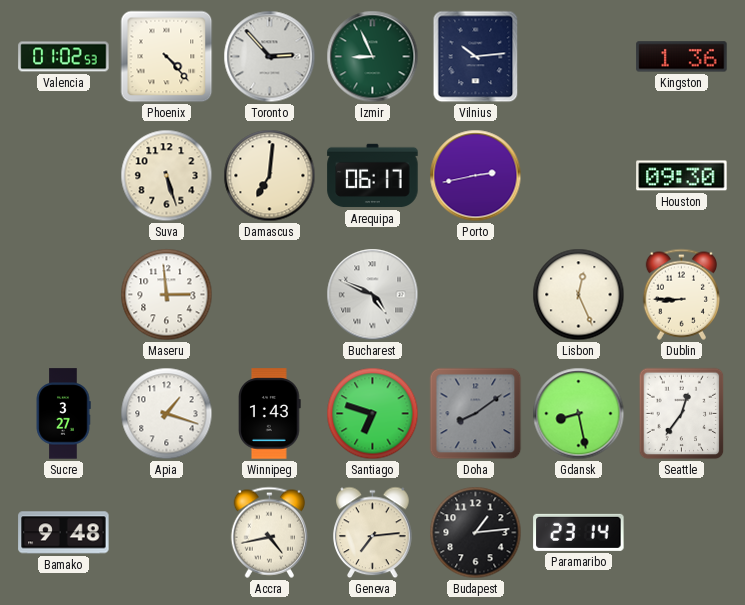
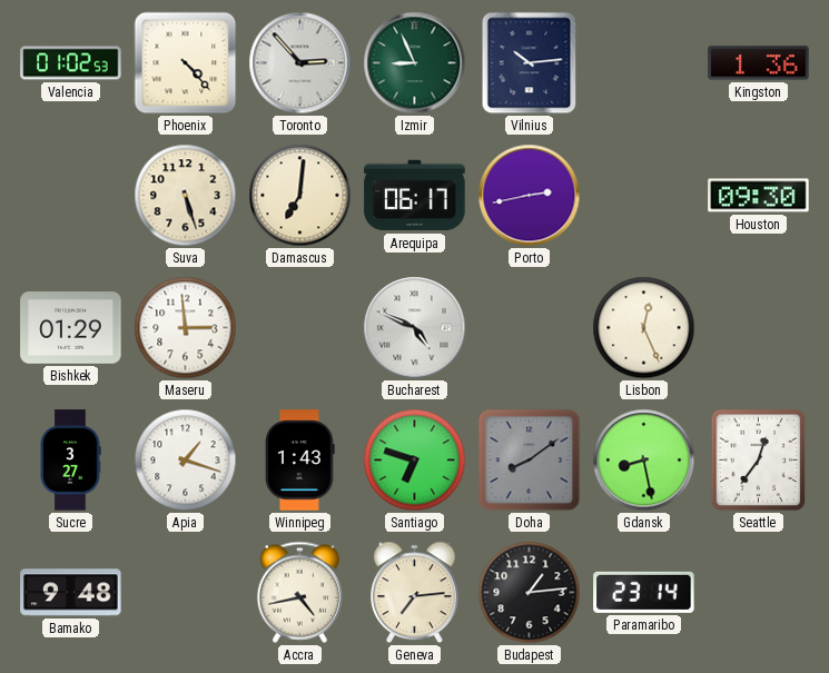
Bishkek: none -> 01:29 (71, 328)
Dublin: 8:45 -> none (681, 294)
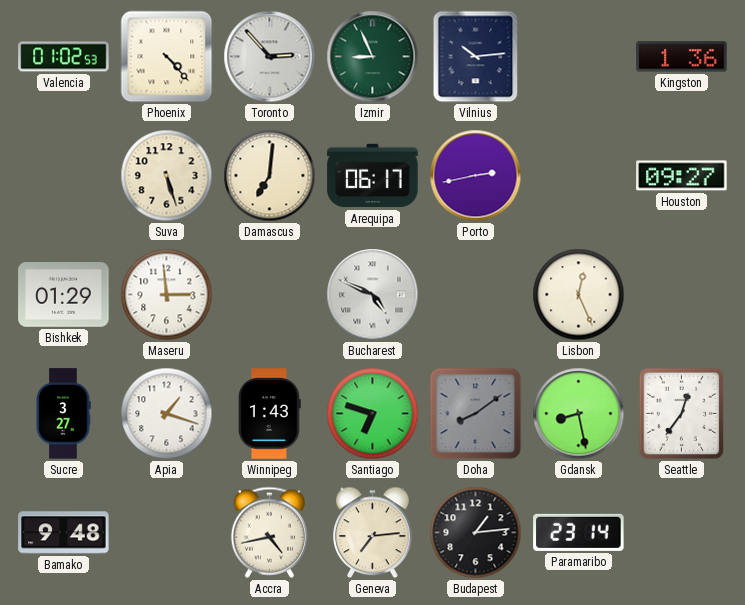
Houston: 09:30 -> 09:27 (682, 176)
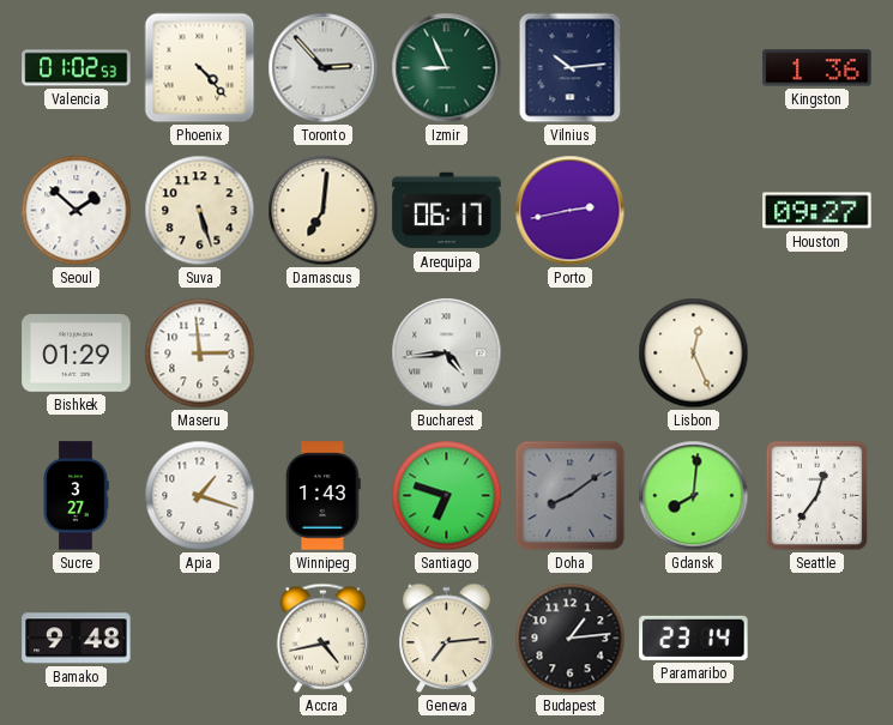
Seoul: none -> 1:52 (77, 211)
Bucharest: 4:49 -> 4:44 (447, 354)
Gdansk: 8:28 -> 8:01 (694, 496)
